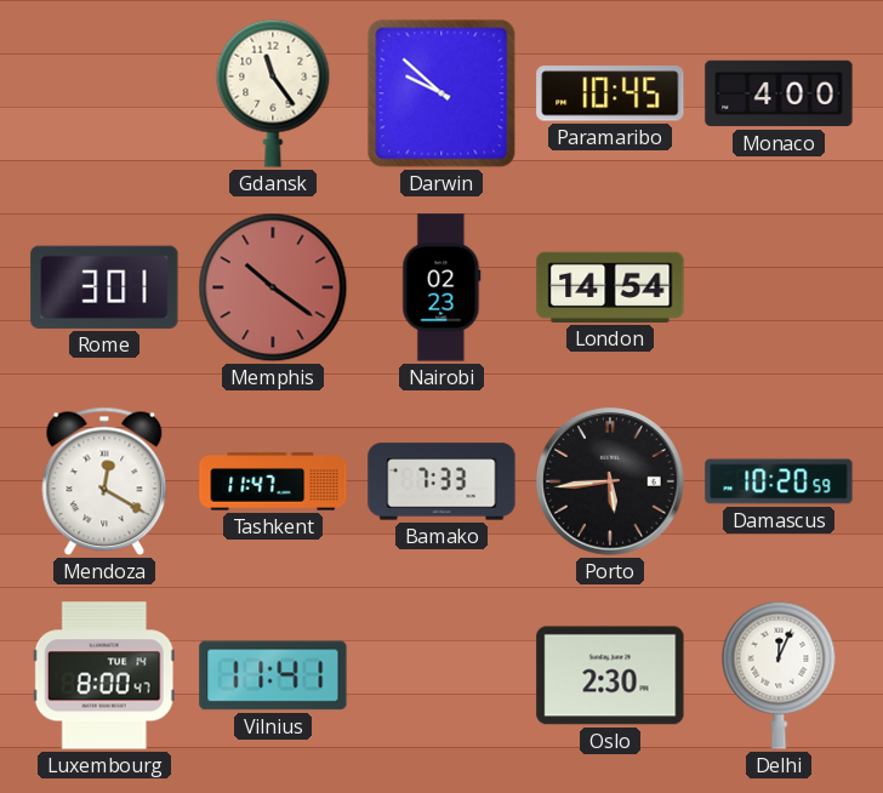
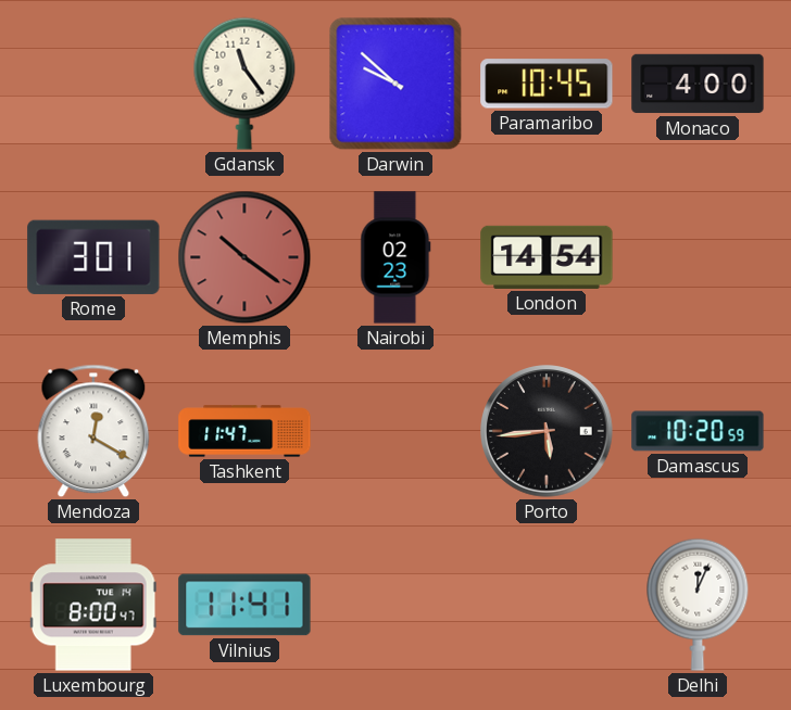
Bamako: 7:33 -> none (441, 481)
Oslo: 2:30 -> none (610, 675)
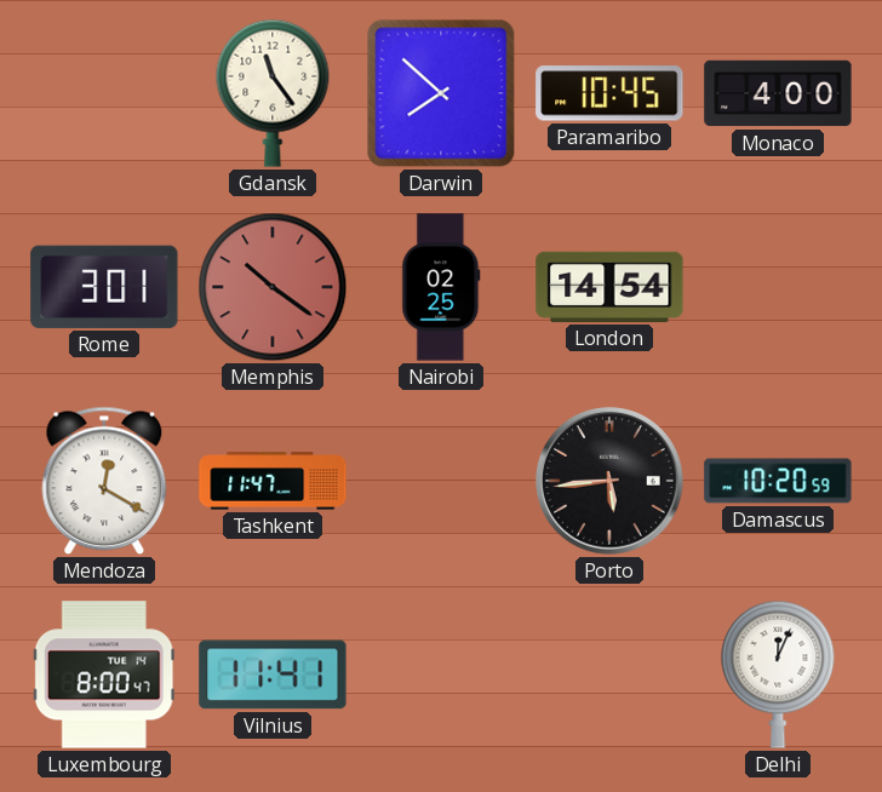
Darwin: 9:52 -> 7:52 (441, 93)
Nairobi: 02:23 -> 02:25 (441, 287)
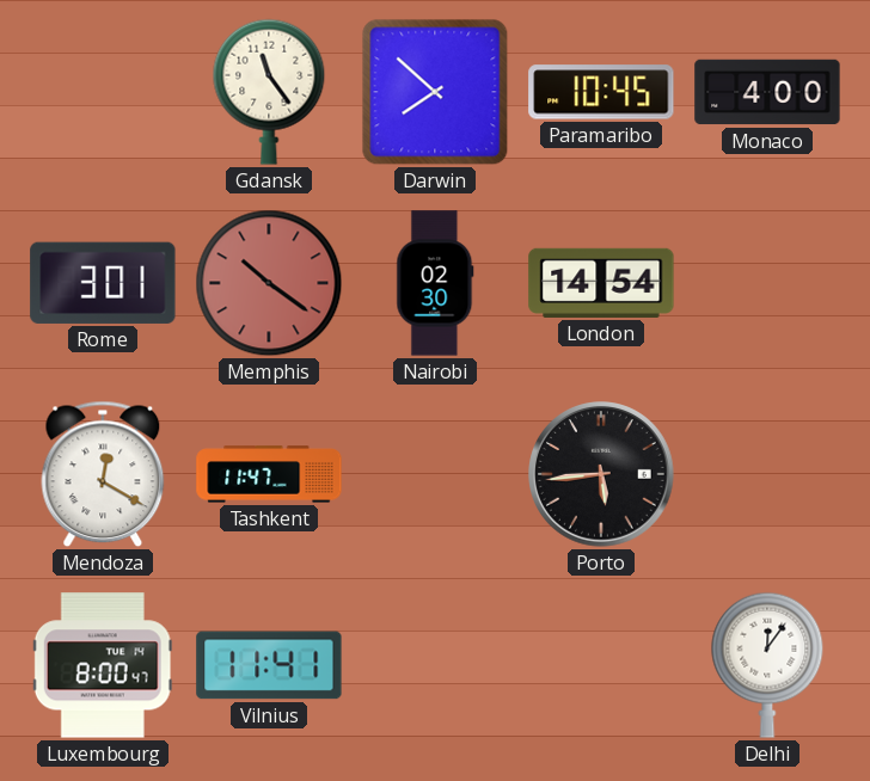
Nairobi: 02:25 -> 02:30 (435, 283)
Damascus: 10:20 -> none (778, 481)
Delhi: 12:04 -> 12:06 (767, 665)
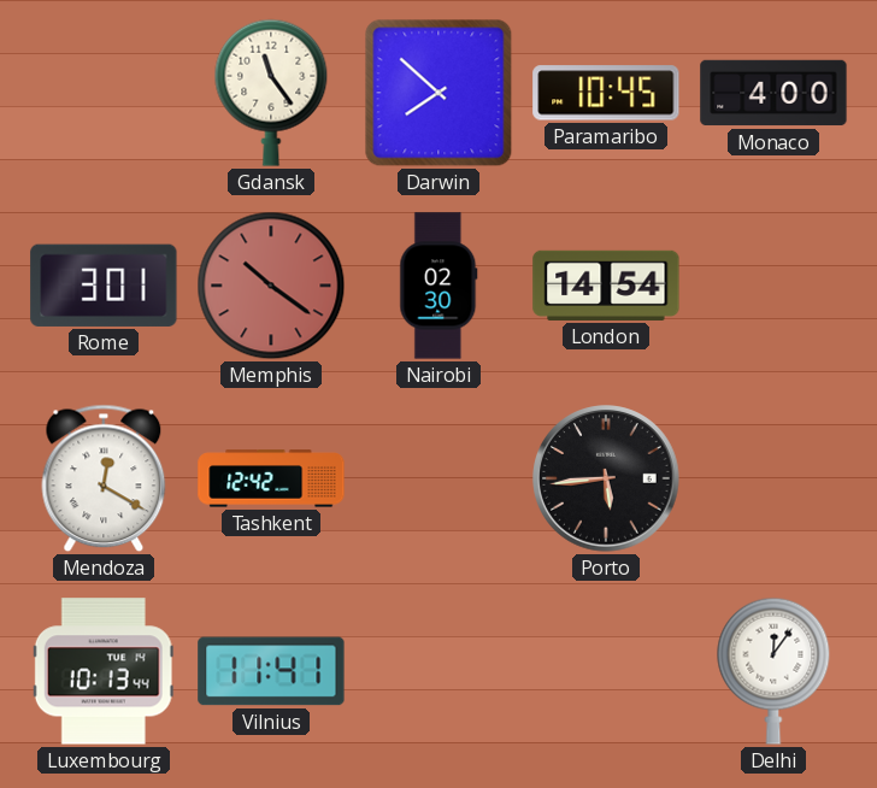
Tashkent: 11:47 -> 12:42 (271, 478)
Luxembourg: 8:00 -> 10:13 (104, 671)
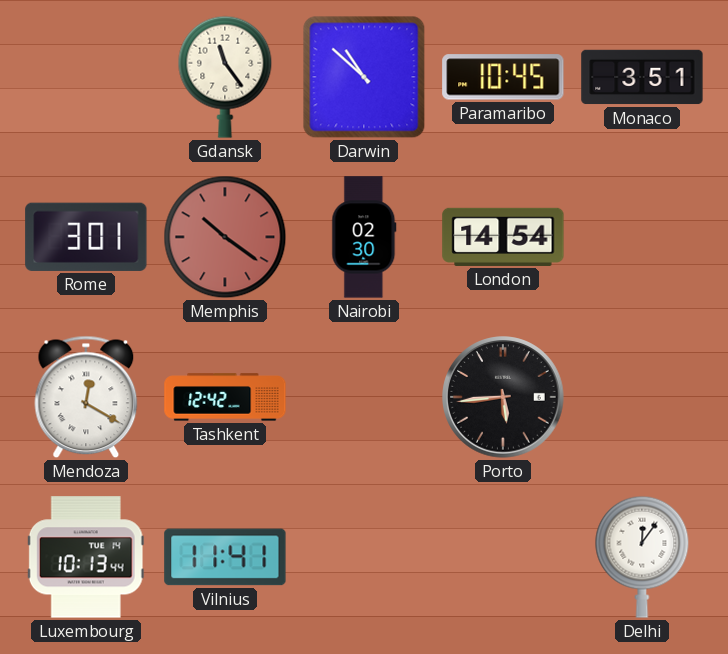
Darwin: 7:52 -> 10:52 (364, 77)
Monaco: 4:00 -> 3:51 (642, 77)
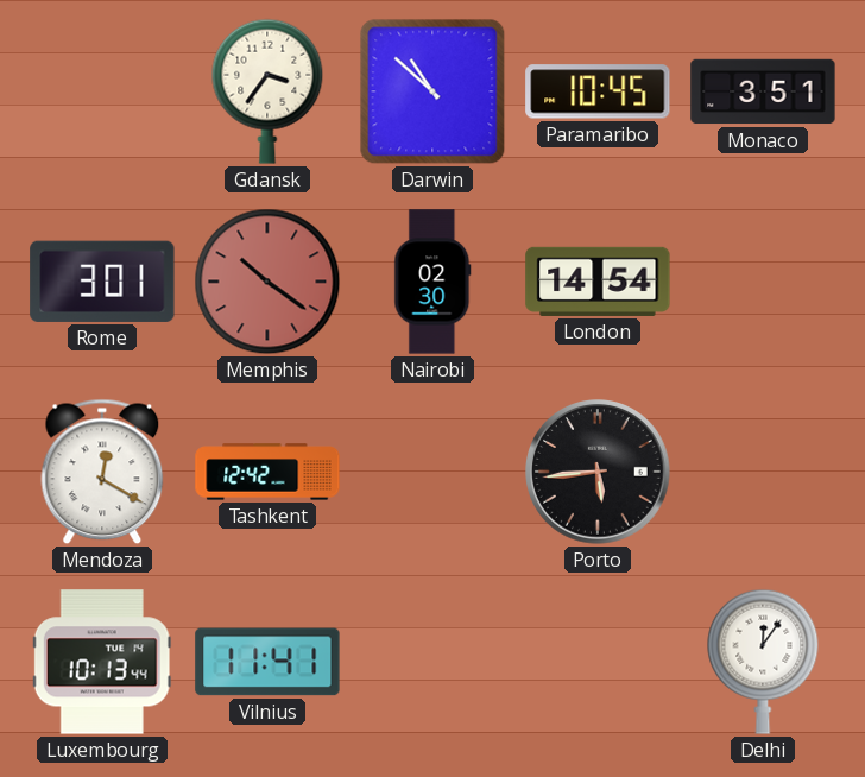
Gdansk: 11:24 -> 3:36 (267, 91)
